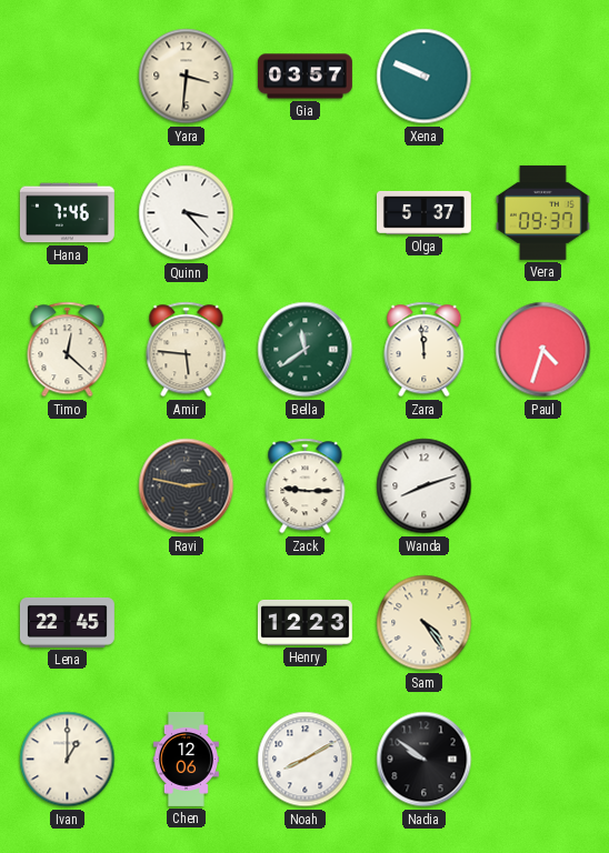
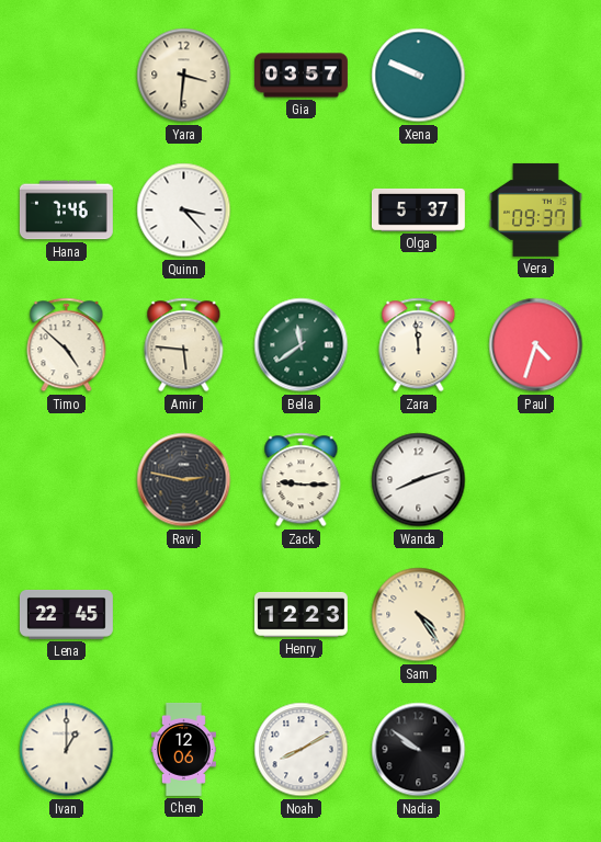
Timo: 12:22 -> 4:52 (67, 345)
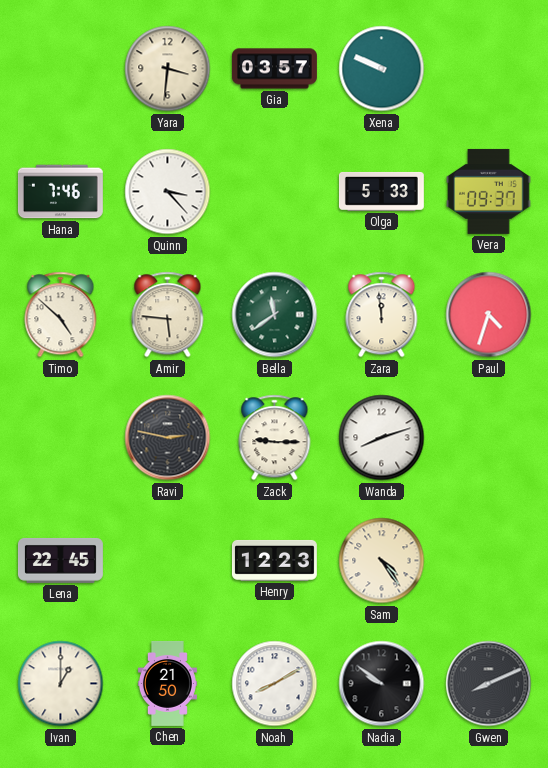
Olga: 5:37 -> 5:33 (381, 191)
Chen: 12:06 -> 21:50 (167, 683)
Gwen: none -> 8:11 (489, 684)
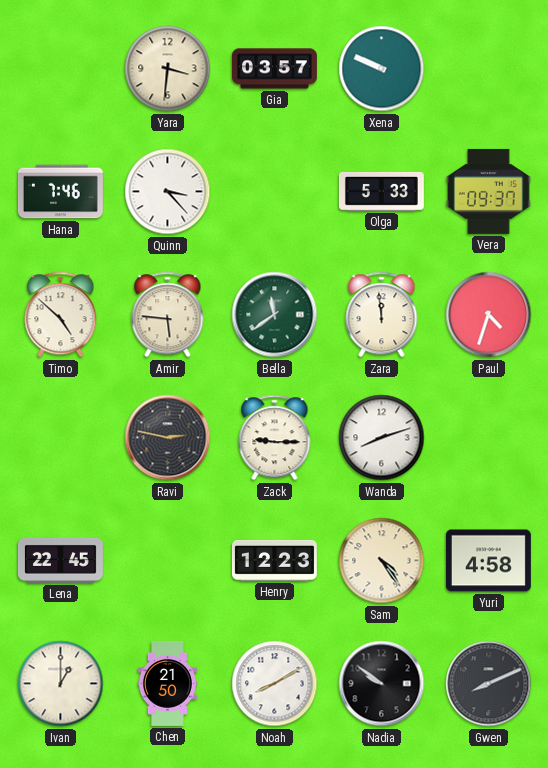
Yuri: none -> 4:58 (488, 561)
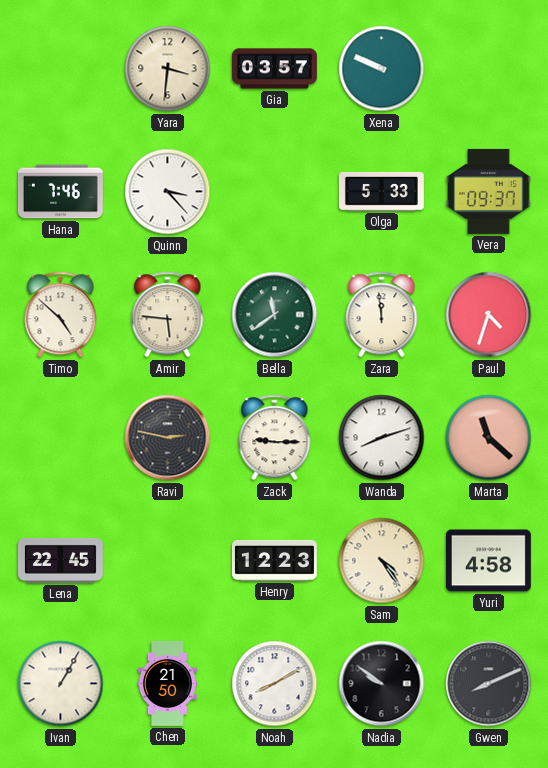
Marta: none -> 11:22 (489, 438)
Ivan: 1:00 -> 1:05 (61, 684)
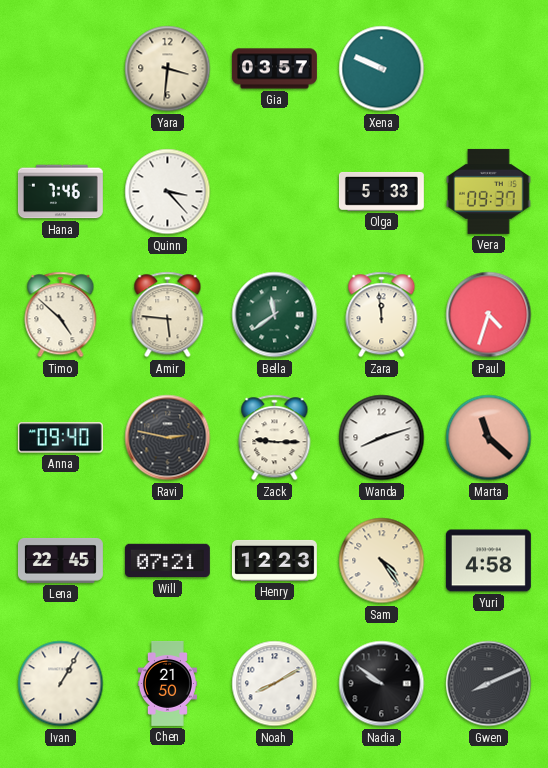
Anna: none -> 09:40 (60, 438)
Will: none -> 07:21 (167, 561)
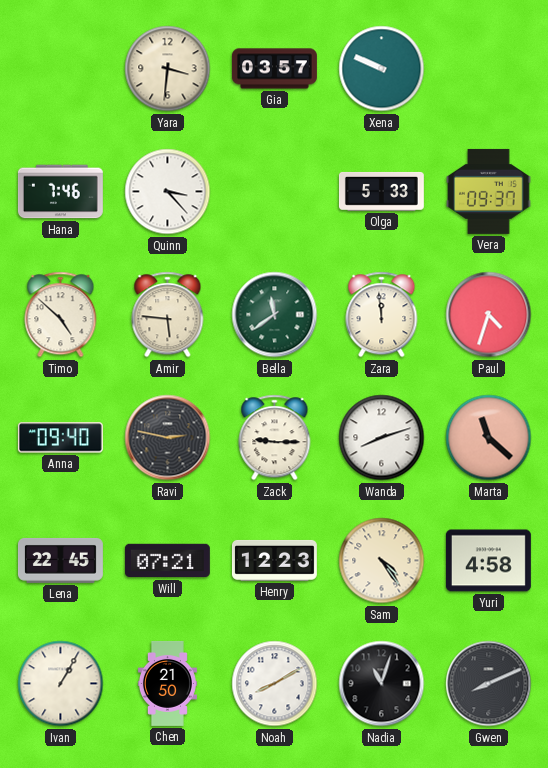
Nadia: 9:51 -> 11:03 (382, 684)
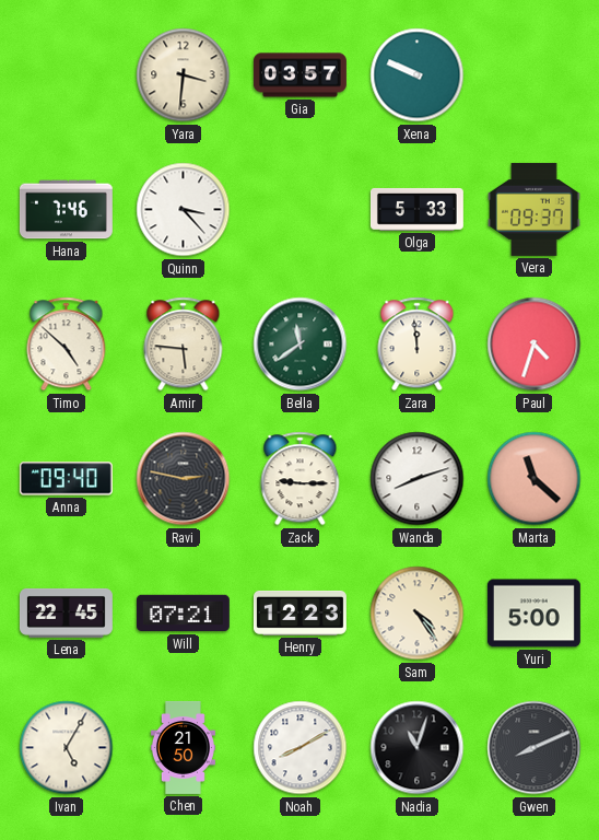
Yuri: 4:58 -> 5:00 (533, 614)
Ivan: 1:05 -> 5:05 (67, 748)
